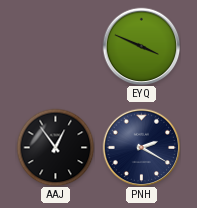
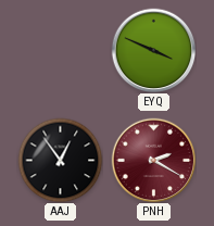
PNH dial: navy -> burgundy (153, 160)
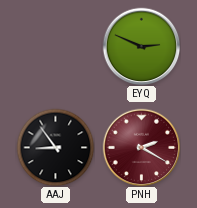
EYQ: 3:49 -> 2:49 (141, 46)
AAJ: 12:54 -> 8:54 (55, 147)
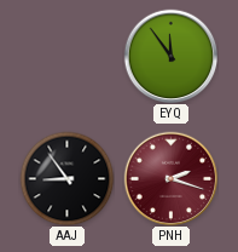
EYQ: 2:49 -> 11:54 (170, 56)
PNH: 2:20 -> 2:18 (170, 178)
